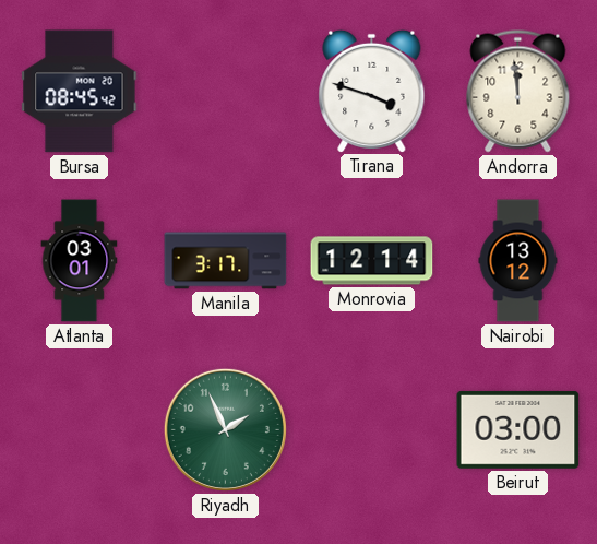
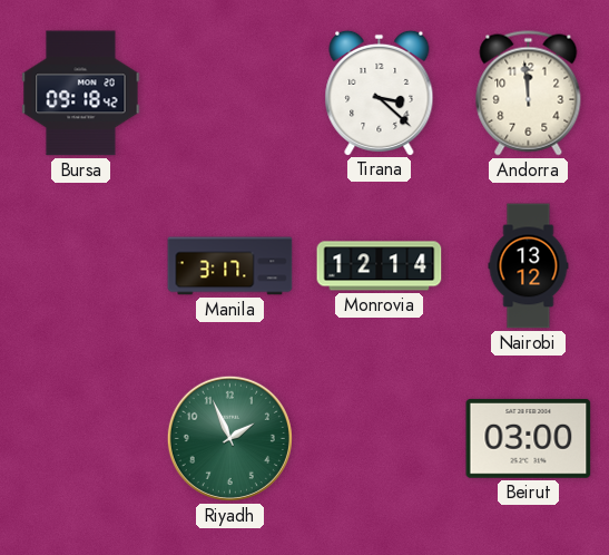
Bursa: 08:45 -> 09:18 (81, 94)
Tirana: 3:48 -> 3:22 (380, 93)
Atlanta: 03:01 -> none (80, 261)
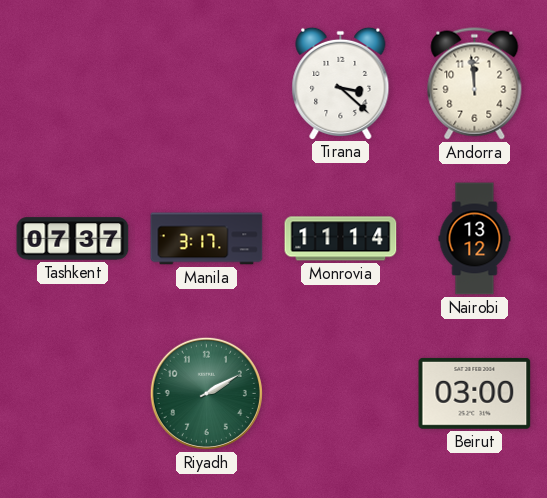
Bursa: 09:18 -> none (81, 94)
Tashkent: none -> 07:37 (73, 239)
Monrovia: 12:14 -> 11:14 (341, 239)
Riyadh: 1:56 -> 2:10 (206, 393)
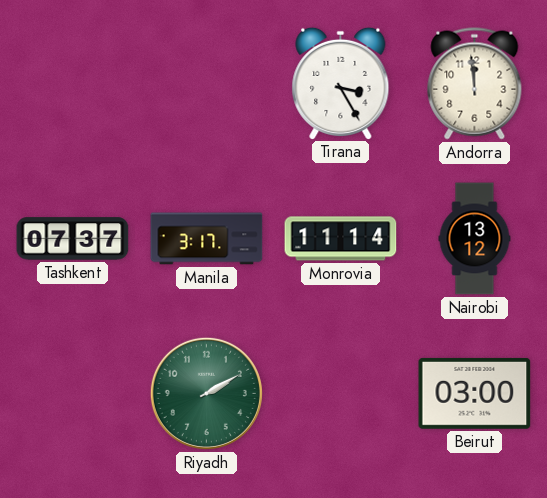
Tirana: 3:22 -> 3:25 (341, 83)
